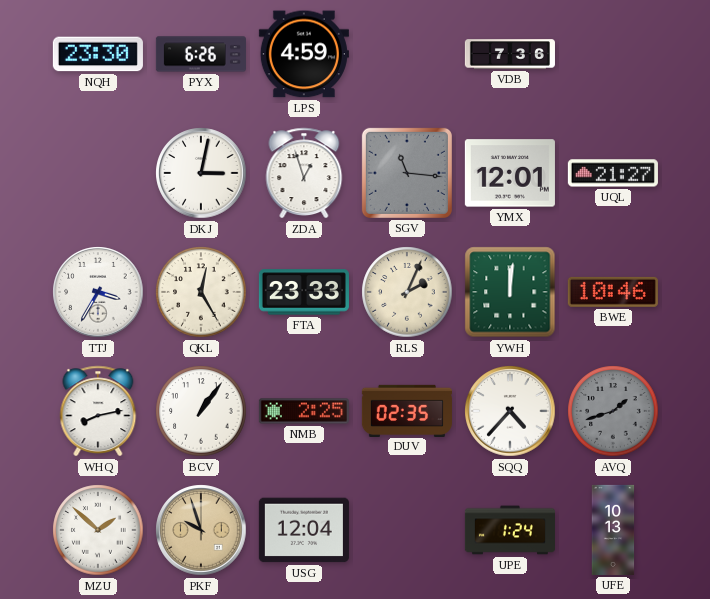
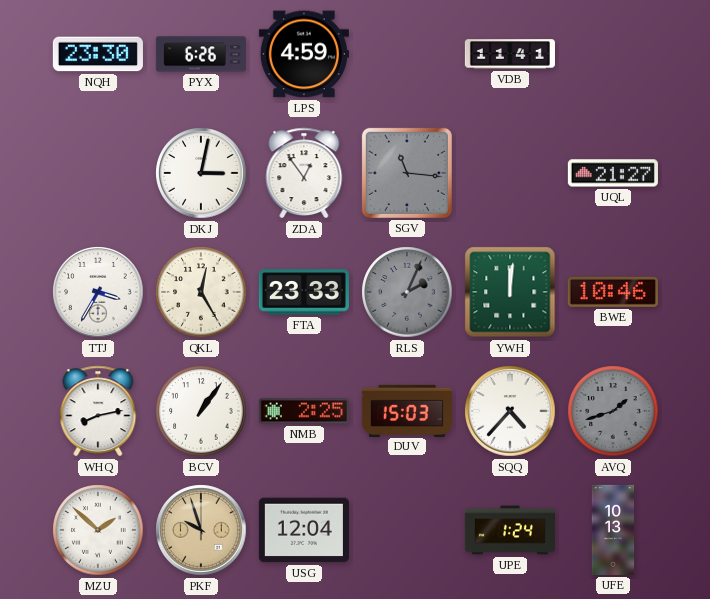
VDB: 7:36 -> 11:41 (510, 54)
ZDA: 12:57 -> 12:54 (304, 173)
YMX: 12:01 -> none (510, 173)
RLS dial: cream -> grey (407, 292)
DUV: 02:35 -> 15:03 (407, 410)
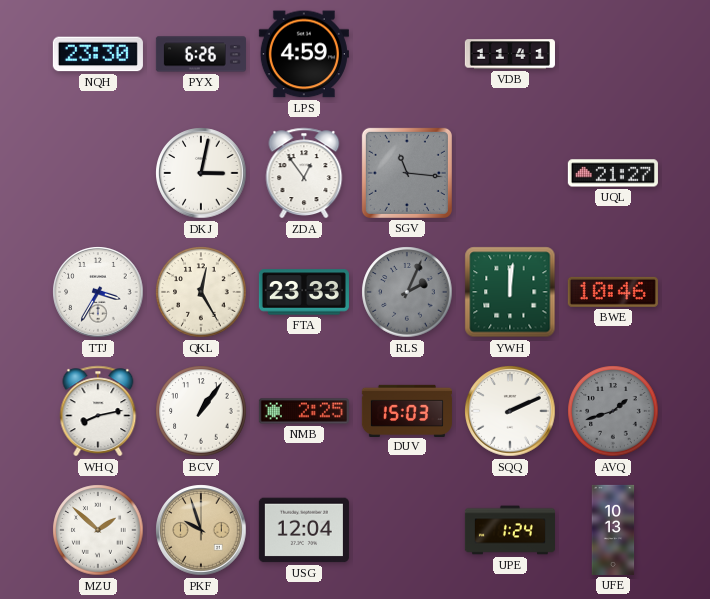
SQQ: 4:37 -> 2:11 (510, 411)
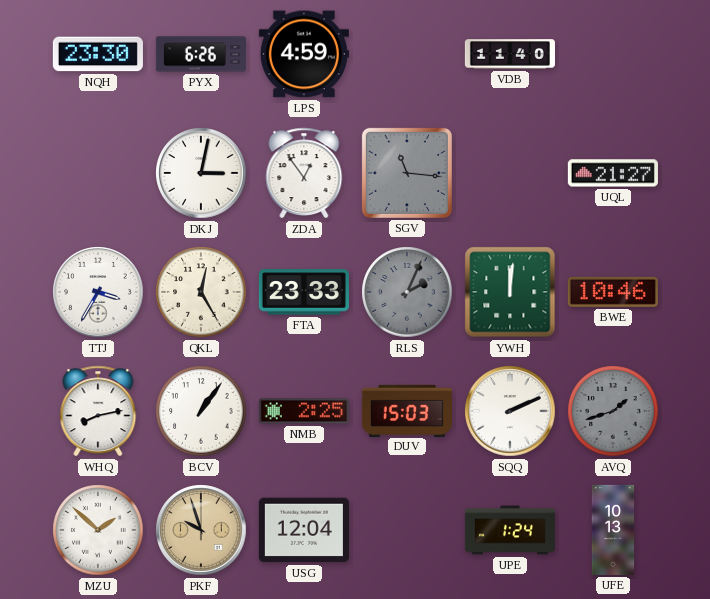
VDB: 11:41 -> 11:40 (510, 54)
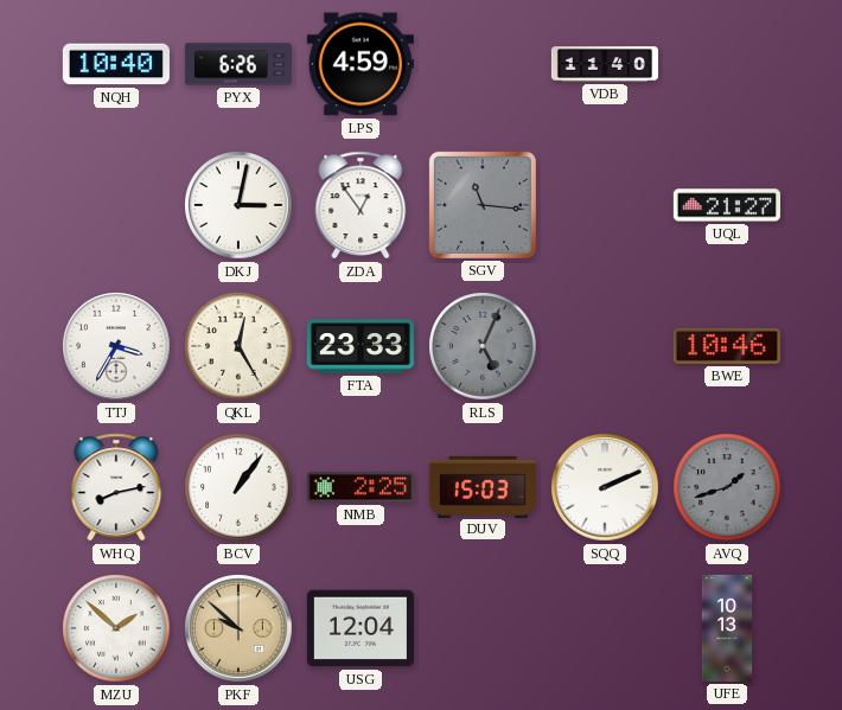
NQH: 23:30 -> 10:40 (116, 64)
RLS: 2:04 -> 5:04 (483, 346)
YWH: 12:01 -> none (510, 292)
PKF: 9:57 -> 9:52 (238, 628)
UPE: 1:24 -> none (510, 530)
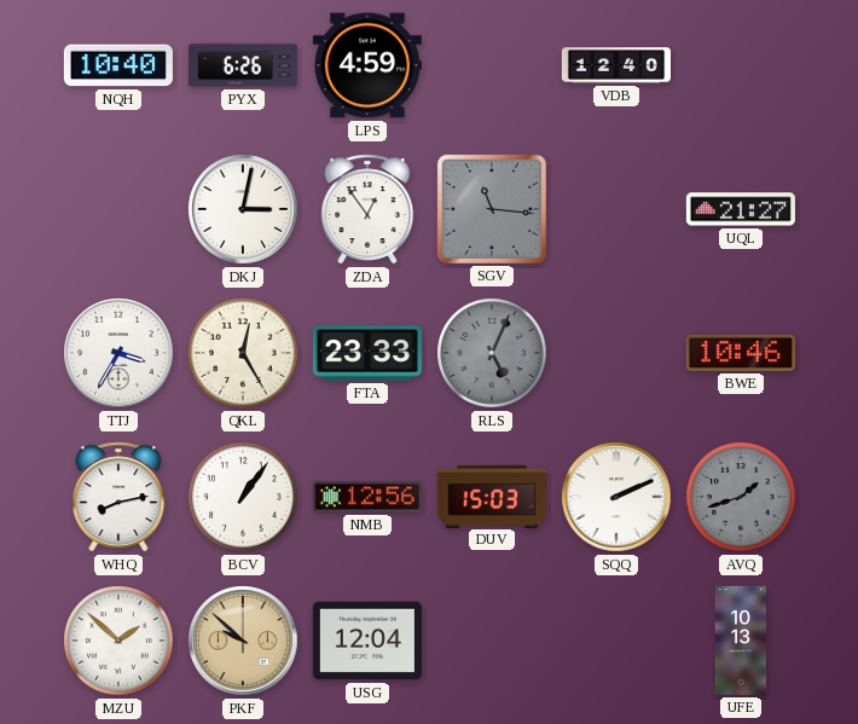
VDB: 11:40 -> 12:40 (616, 65)
NMB: 2:25 -> 12:56 (367, 497)
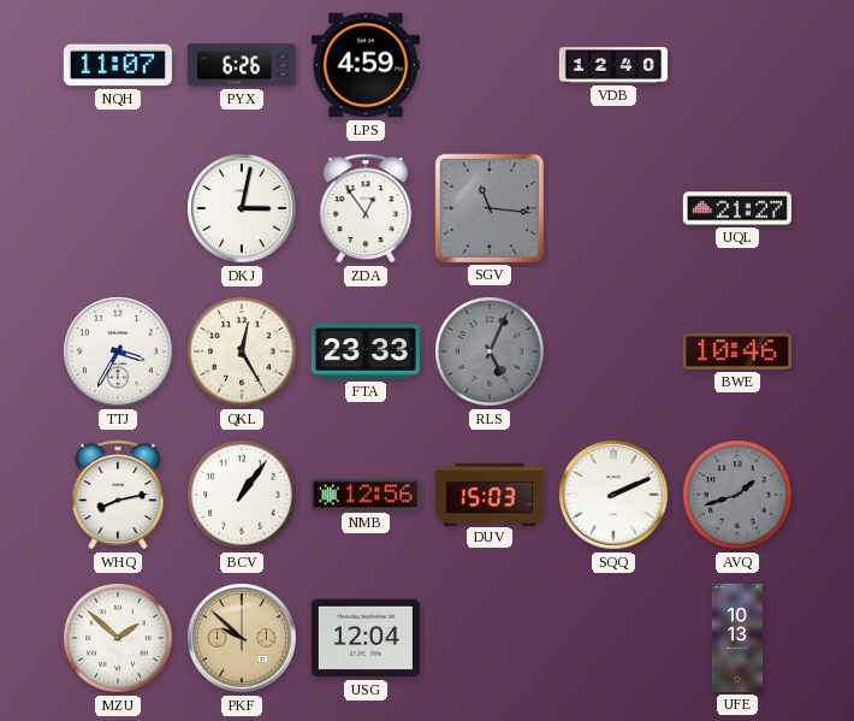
NQH: 10:40 -> 11:07 (118, 65)
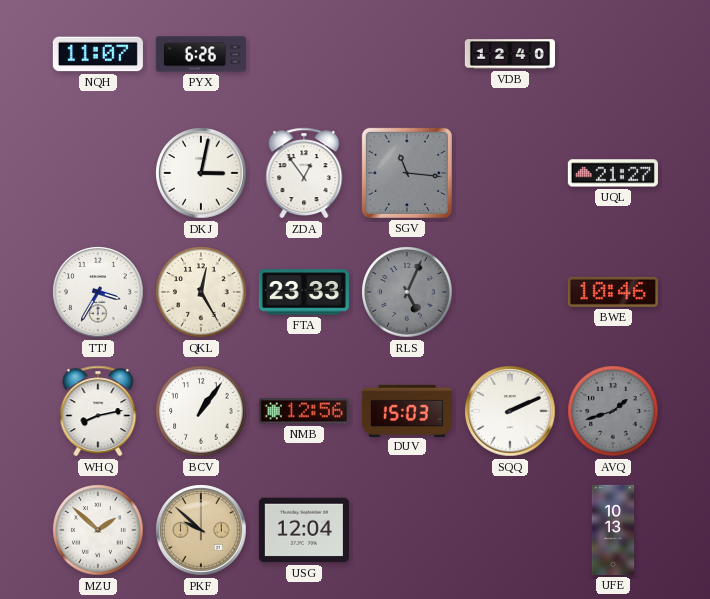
LPS: 4:59 -> none (366, 65)
